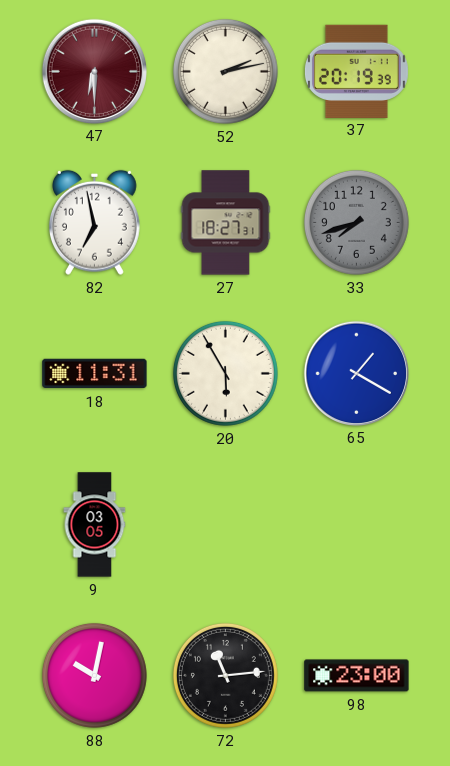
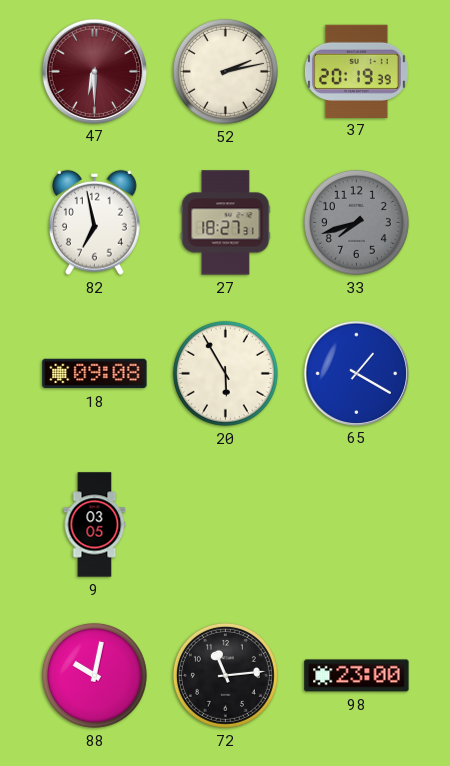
18: 11:31 -> 09:08 (95, 374)
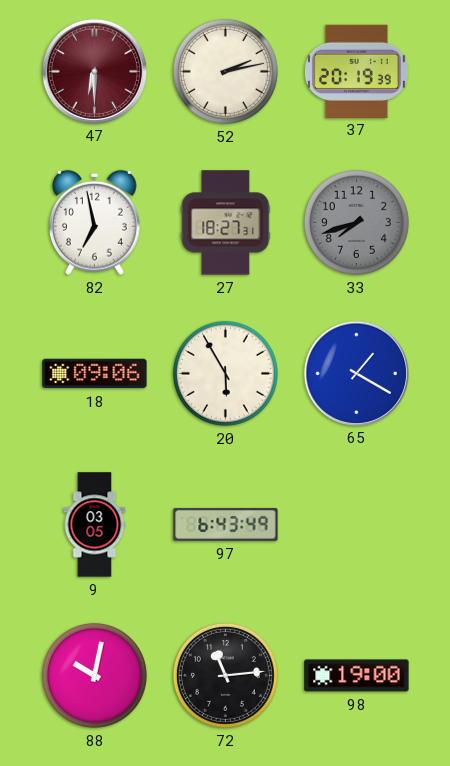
18: 09:08 -> 09:06 (95, 374)
97: none -> 6:43 (226, 524)
98: 23:00 -> 19:00 (357, 676)
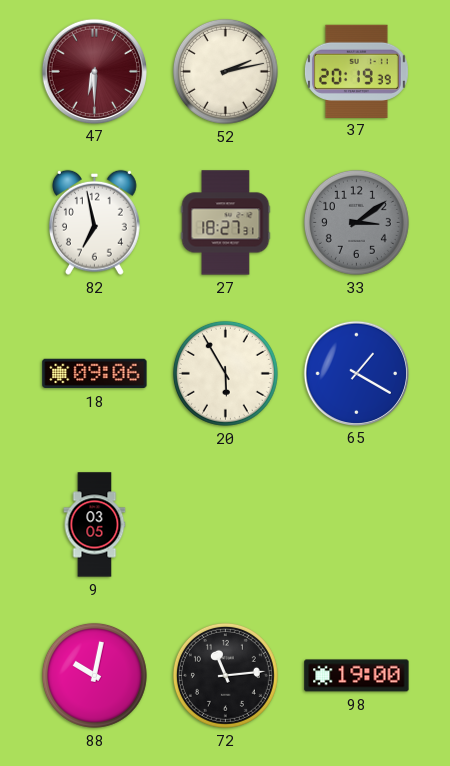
33: 7:42 -> 3:09 (356, 222)
97: 6:43 -> none (226, 524)
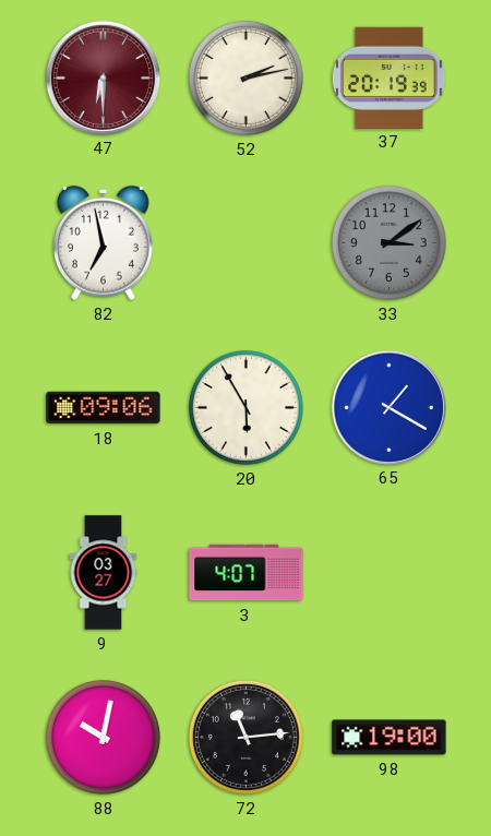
27: 18:27 -> none (226, 223)
9: 03:05 -> 03:27 (104, 573)
3: none -> 4:07 (247, 573)
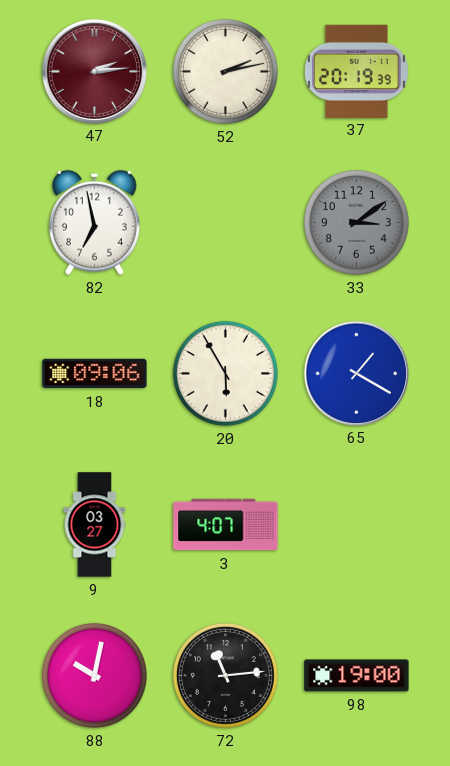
47: 6:30 -> 2:14 (94, 71)
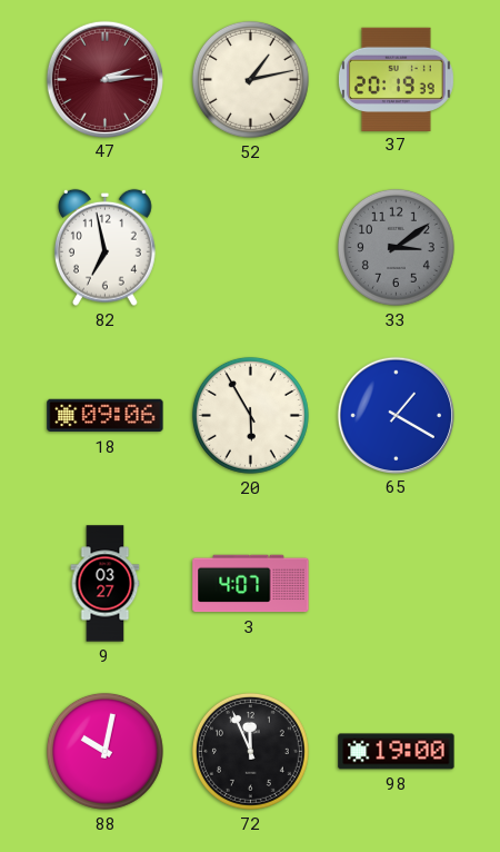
52: 2:13 -> 1:13 (250, 79)
72: 11:14 -> 11:56 (250, 751)
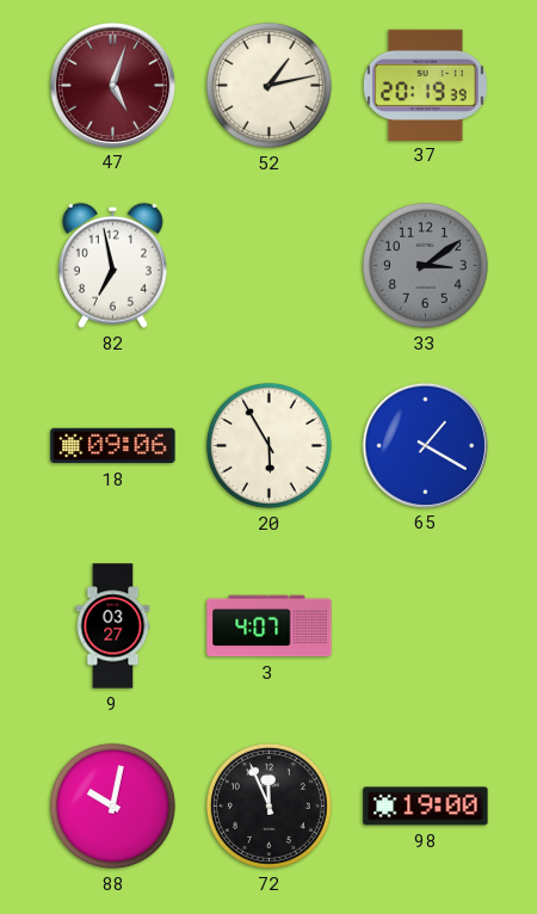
47: 2:14 -> 5:03 (112, 85)
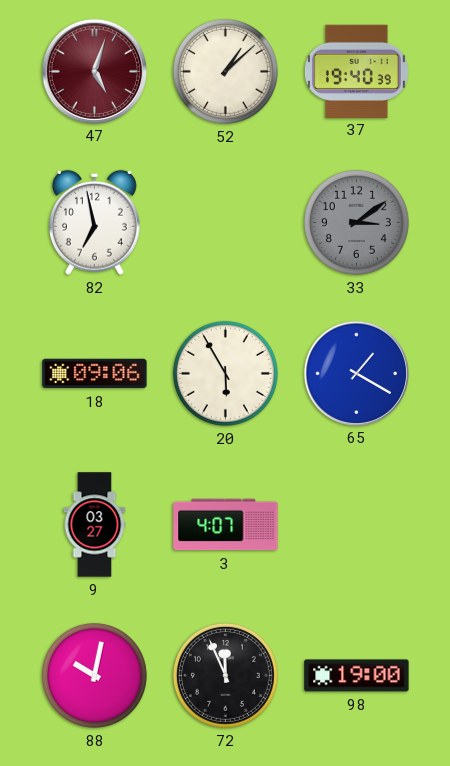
52: 1:13 -> 1:08 (225, 71)
37: 20:19 -> 19:40 (356, 71)
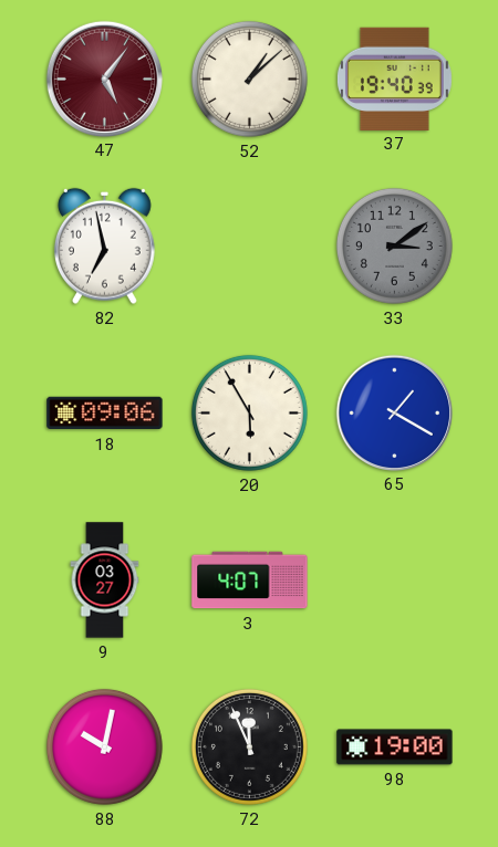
47: 5:03 -> 5:06 (104, 79)
